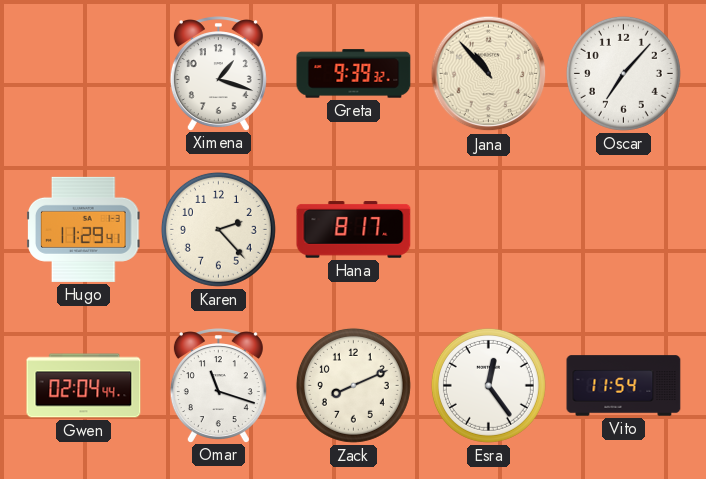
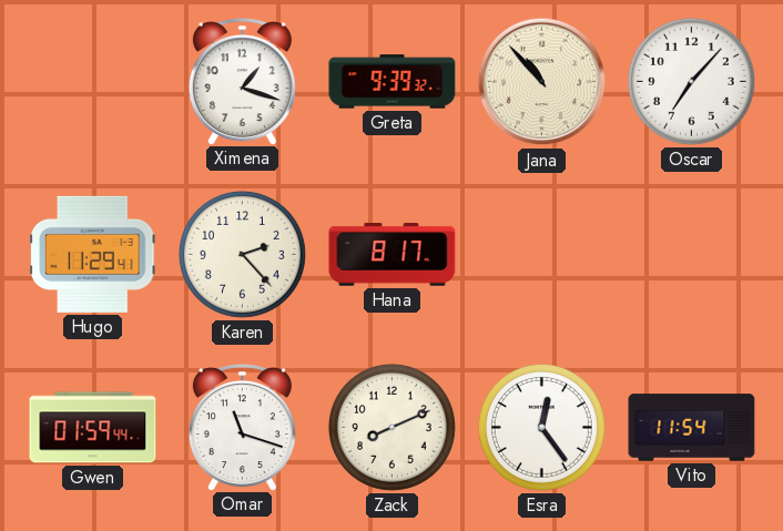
Gwen: 02:04 -> 01:59 (93, 428)
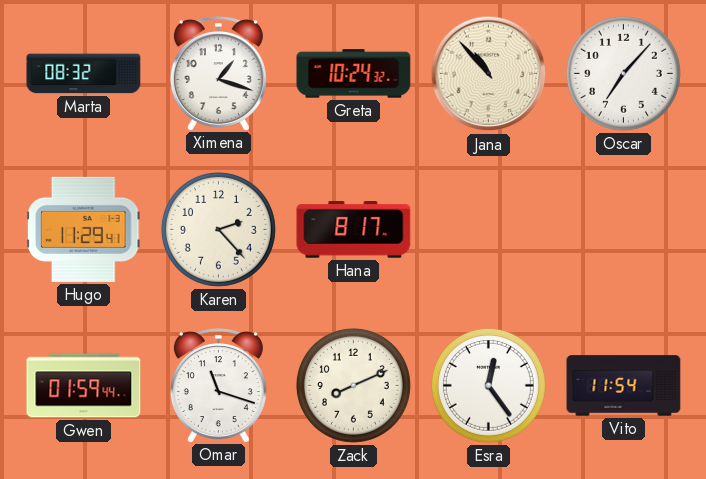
Marta: none -> 08:32 (84, 74)
Greta: 9:39 -> 10:24 (354, 74)
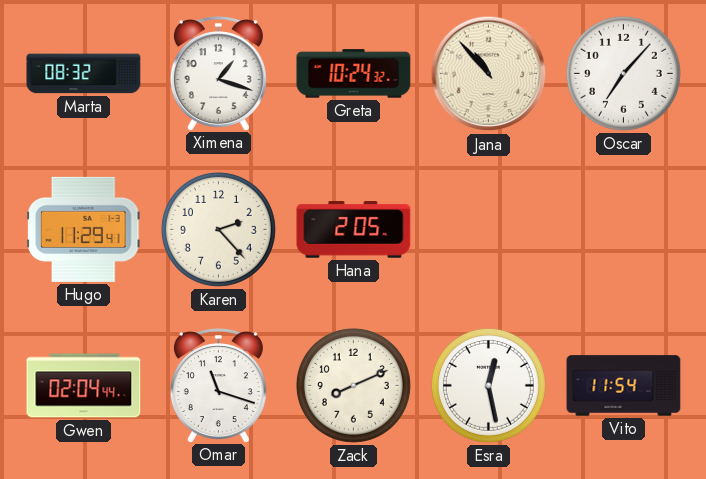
Hana: 8:17 -> 2:05 (354, 230)
Gwen: 01:59 -> 02:04 (84, 386)
Esra: 12:24 -> 12:28 (488, 385)
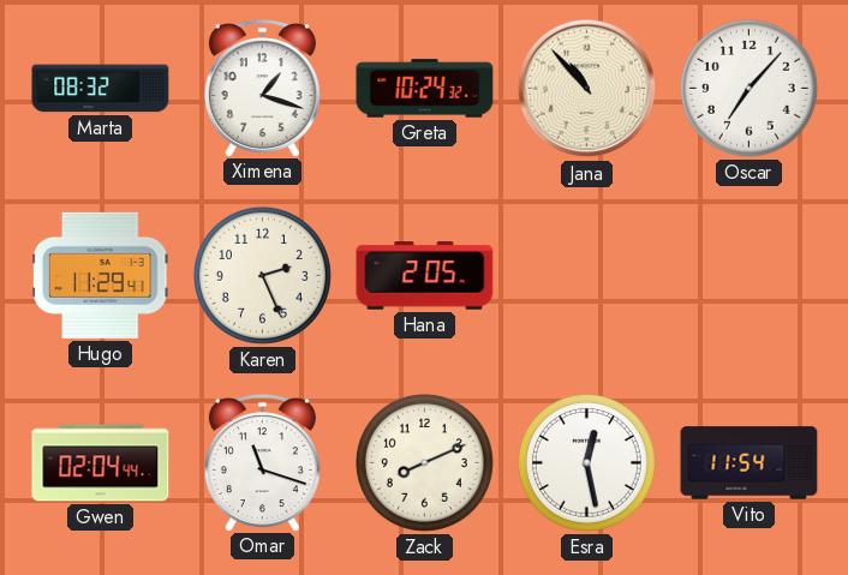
Karen: 2:23 -> 2:26 (262, 275)
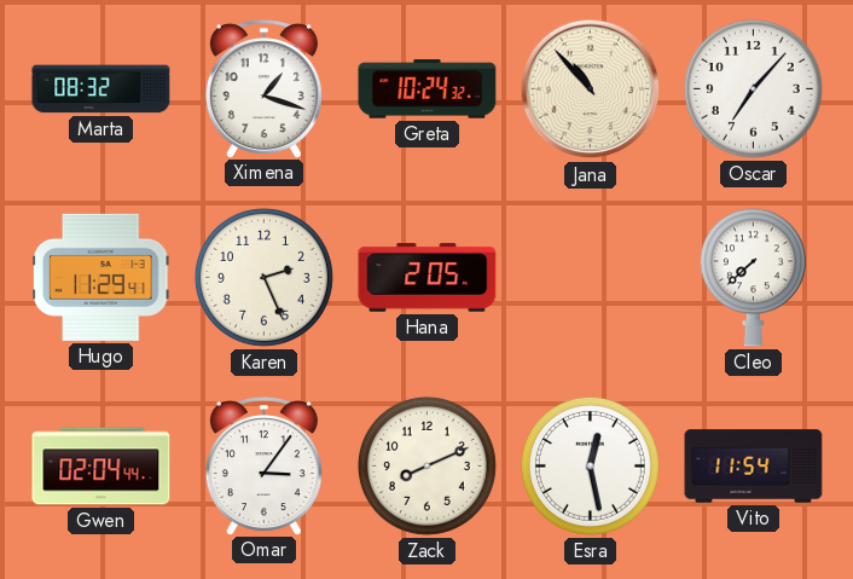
Cleo: none -> 7:38 (753, 278)
Omar: 11:18 -> 3:06 (263, 465)
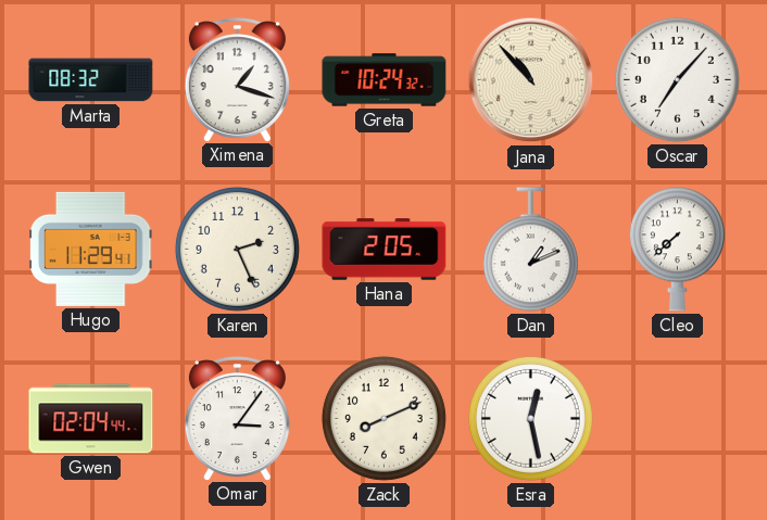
Dan: none -> 1:11 (530, 250)
Vito: 11:54 -> none (754, 467)
